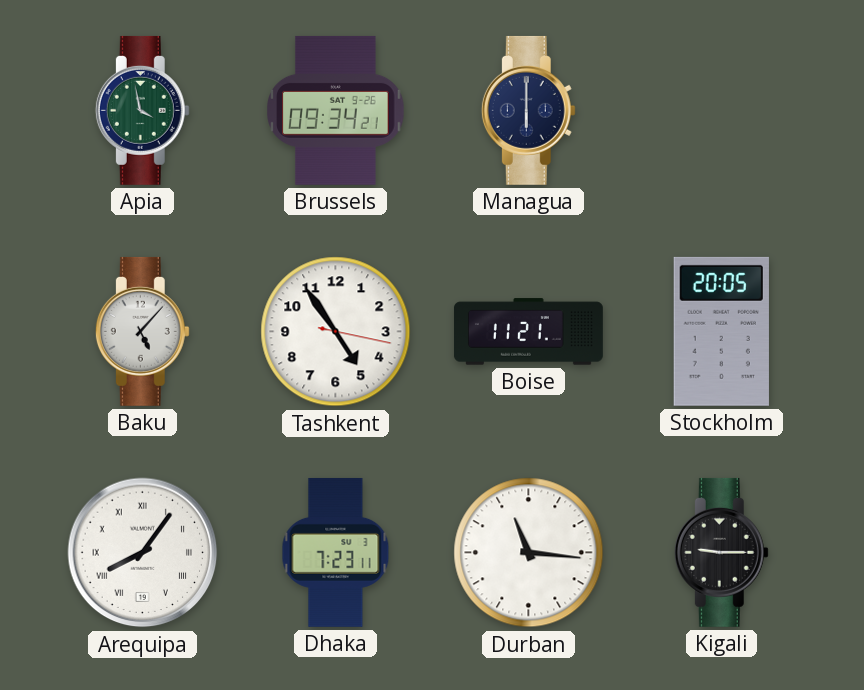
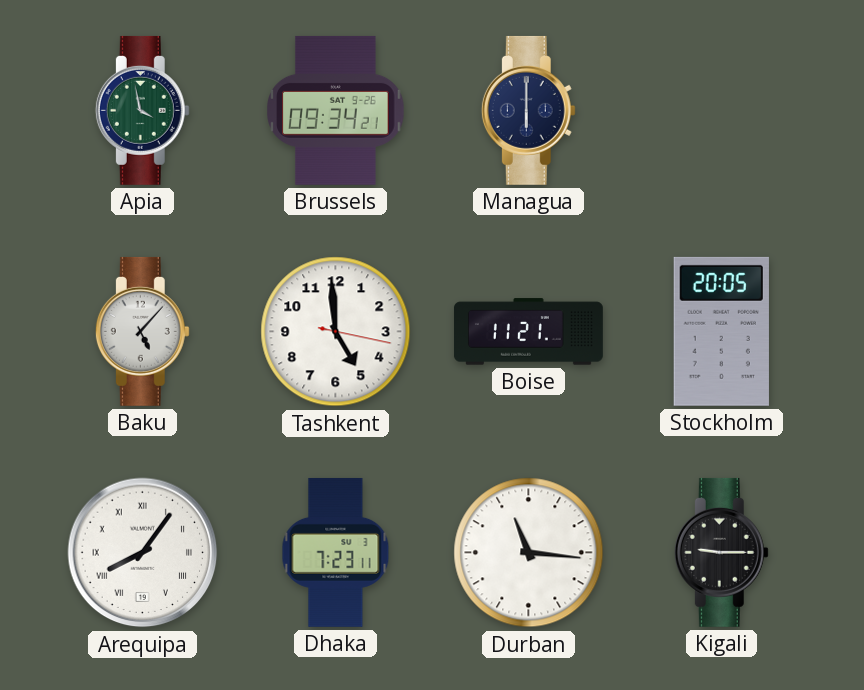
Tashkent: 4:54 -> 4:59 (336, 332)
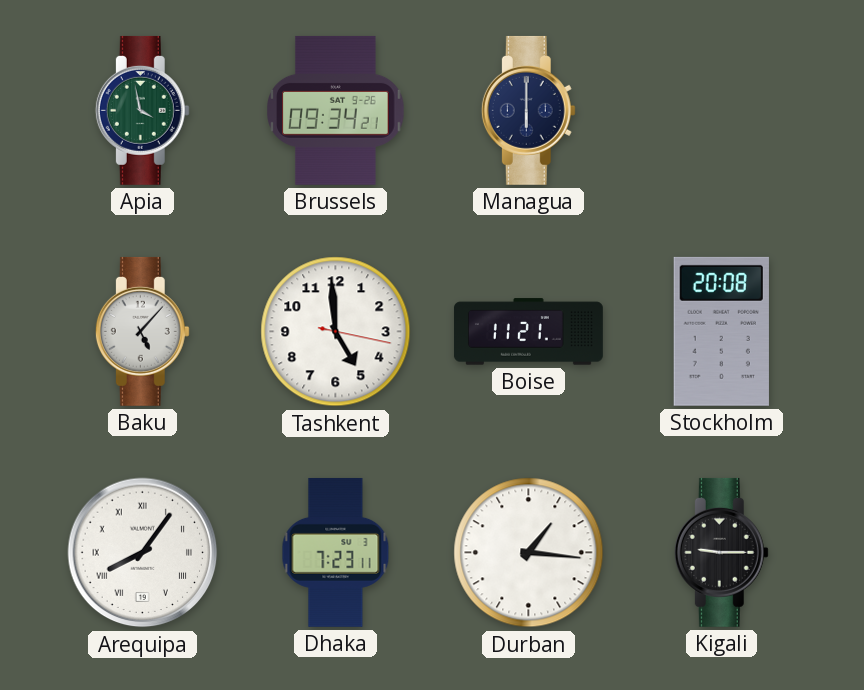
Stockholm: 20:05 -> 20:08 (721, 331)
Durban: 11:16 -> 1:16 (529, 553)
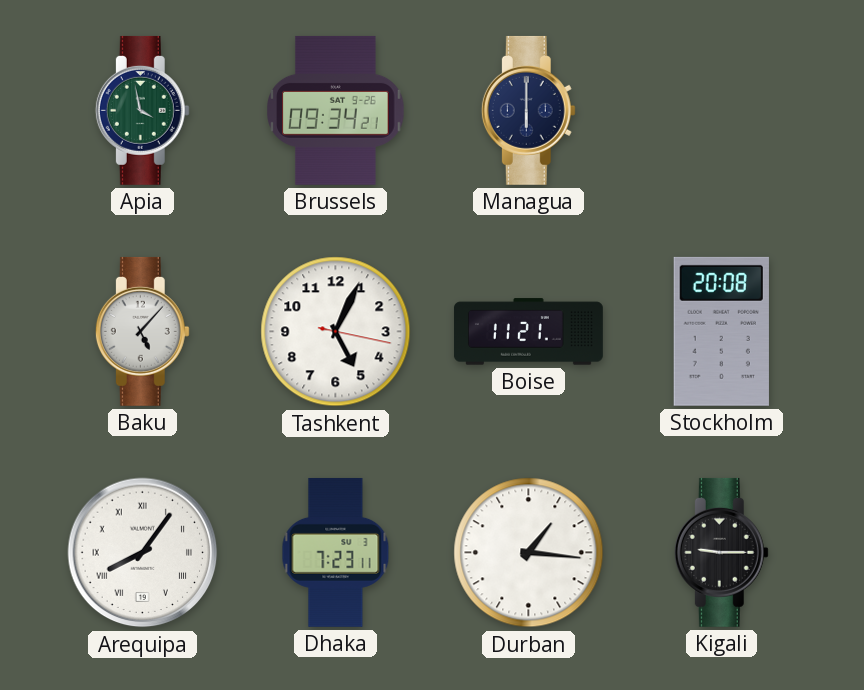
Tashkent: 4:59 -> 5:04 (336, 332)
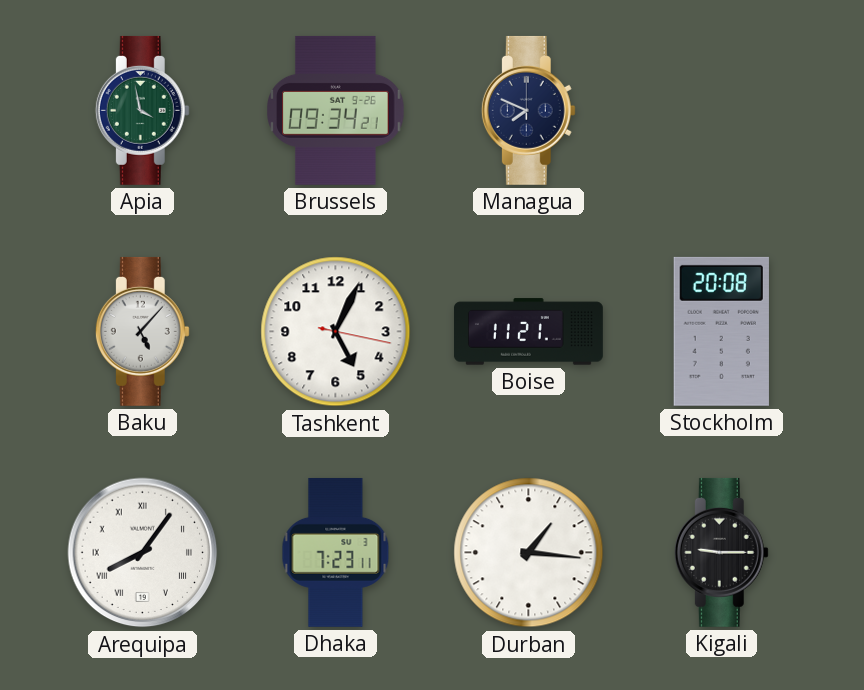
Managua: 6:00 -> 7:49 (528, 110)
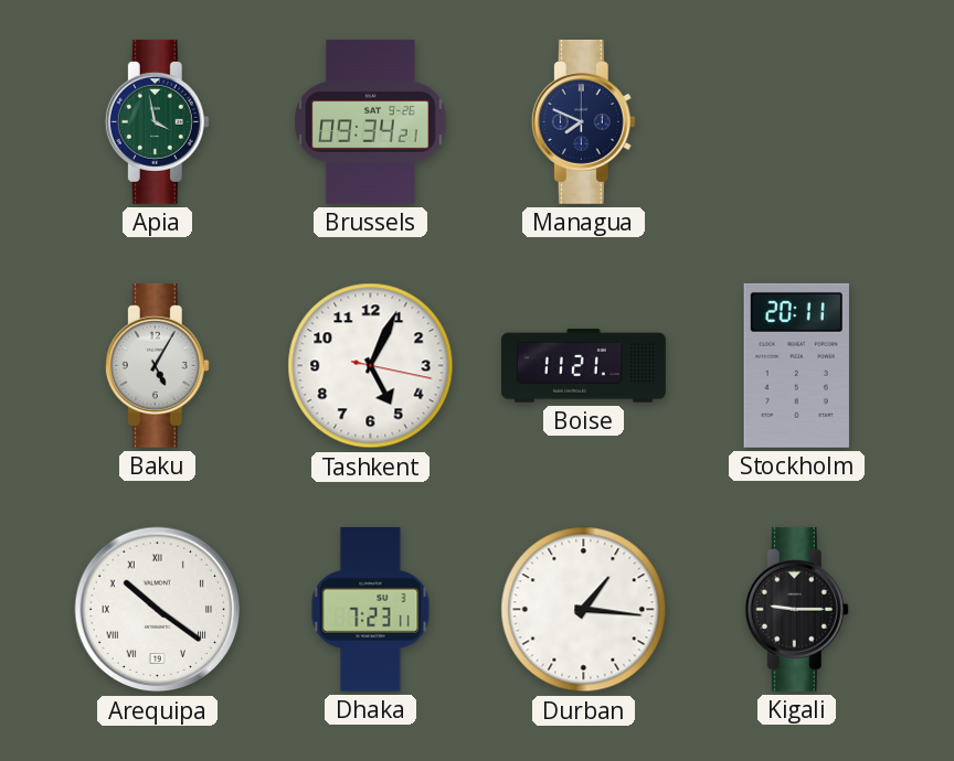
Baku: 5:07 -> 5:05 (157, 365)
Stockholm: 20:08 -> 20:11 (796, 365)
Arequipa: 8:06 -> 10:21 (158, 610)
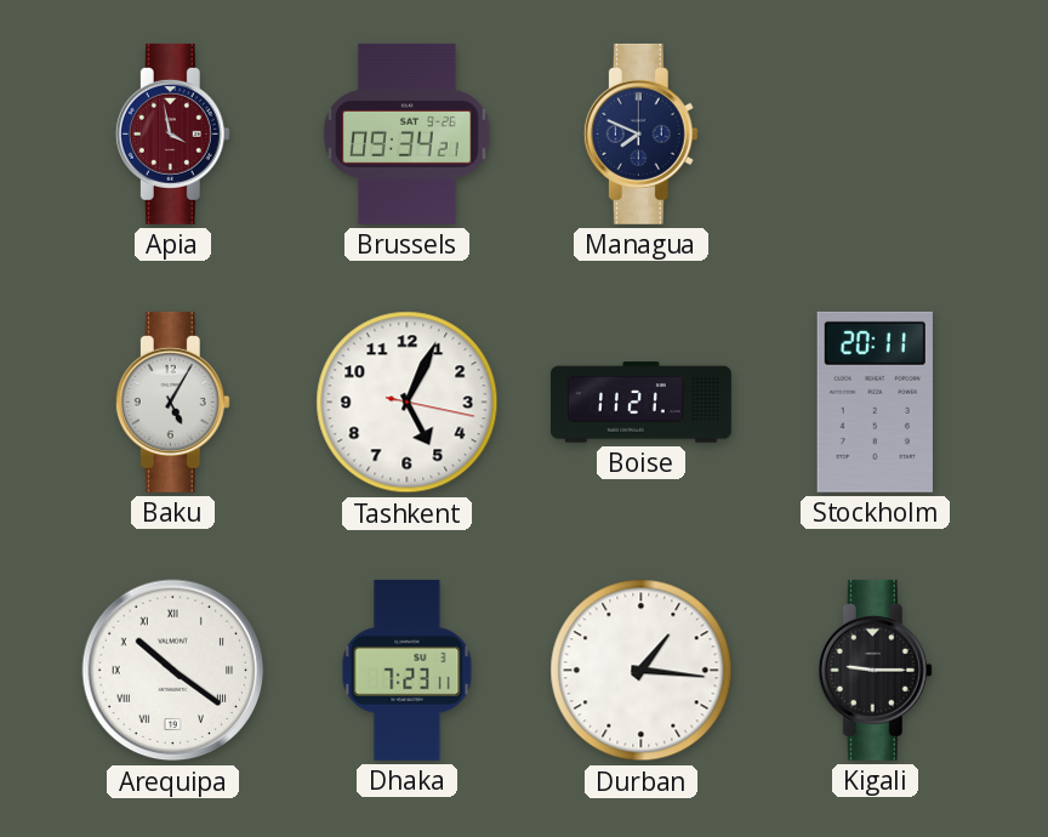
Apia dial: green -> burgundy (172, 133)
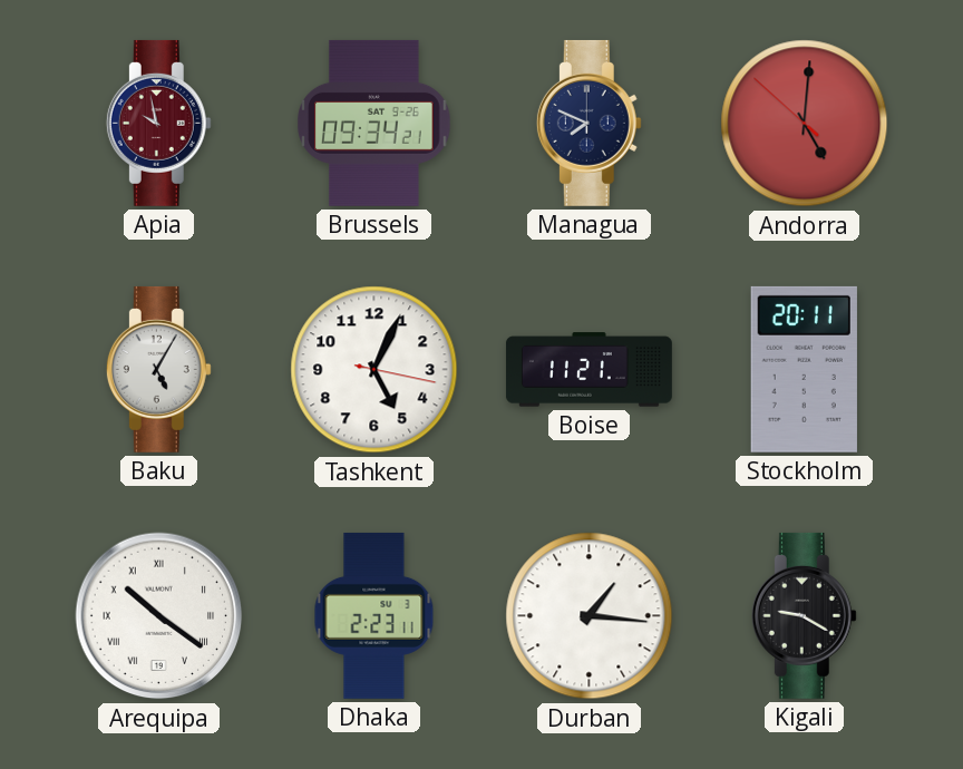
Apia: 3:58 -> 9:58 (158, 123)
Andorra: none -> 5:00 (805, 124)
Dhaka: 7:23 -> 2:23 (374, 615)
Kigali: 9:15 -> 9:20 (804, 615)
